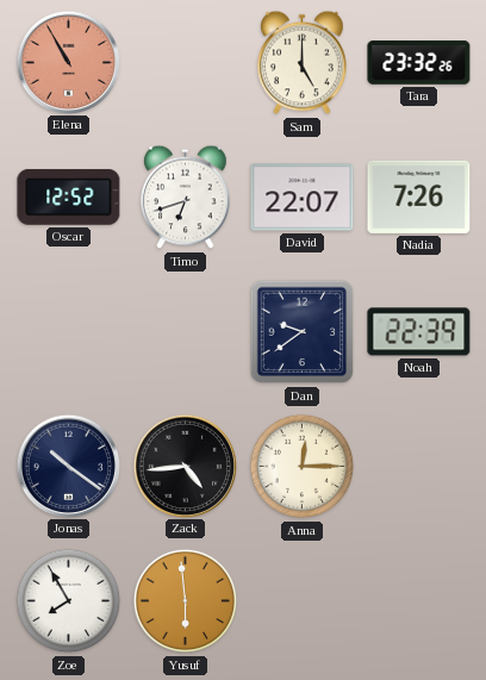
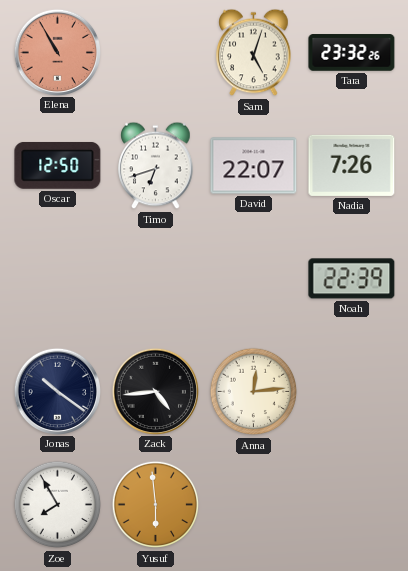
Sam: 5:00 -> 5:03 (254, 53)
Oscar: 12:52 -> 12:50 (58, 165)
Dan: 9:39 -> none (303, 332)
Anna: 12:15 -> 12:14 (254, 392)
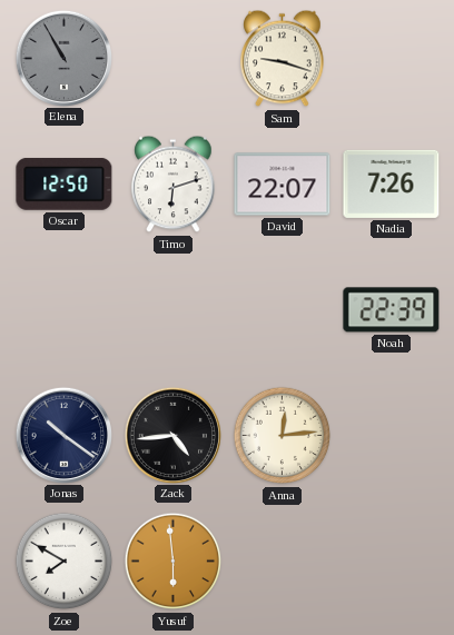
Elena dial: salmon -> grey (63, 58)
Sam: 5:03 -> 9:18 (283, 59)
Tara: 23:32 -> none (352, 53)
Timo: 6:42 -> 6:12 (174, 185)
Zoe: 7:55 -> 7:50 (65, 562)
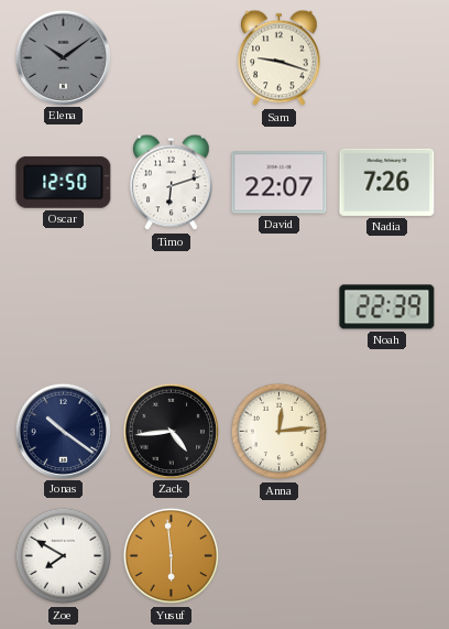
Elena: 10:55 -> 10:09 (63, 57)
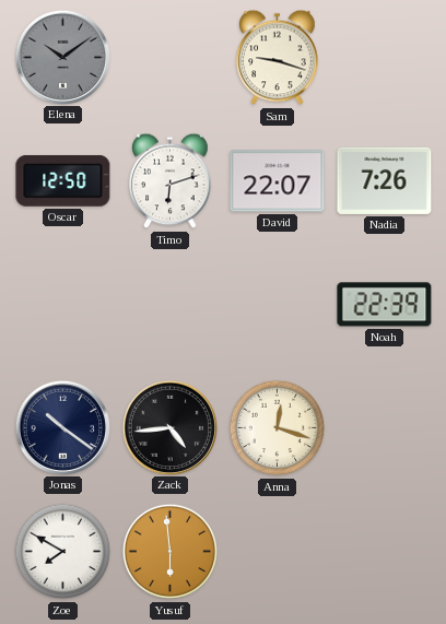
Anna: 12:14 -> 12:18 (278, 428)
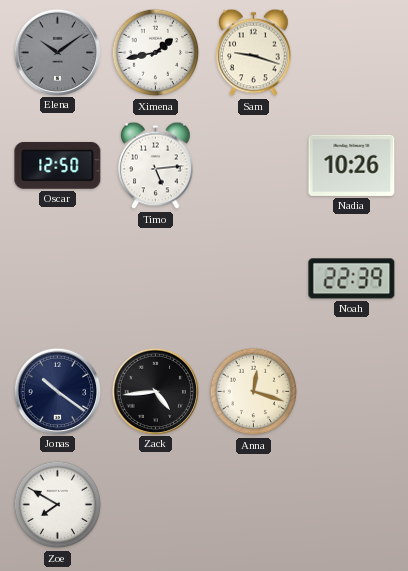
Ximena: none -> 1:43 (156, 53)
Timo: 6:12 -> 5:14 (156, 166)
David: 22:07 -> none (278, 181)
Nadia: 7:26 -> 10:26 (352, 165)
Yusuf: 5:59 -> none (171, 552)
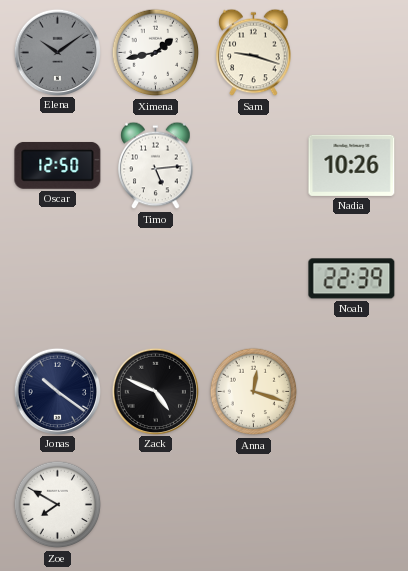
Zack: 4:44 -> 4:49 (155, 391)
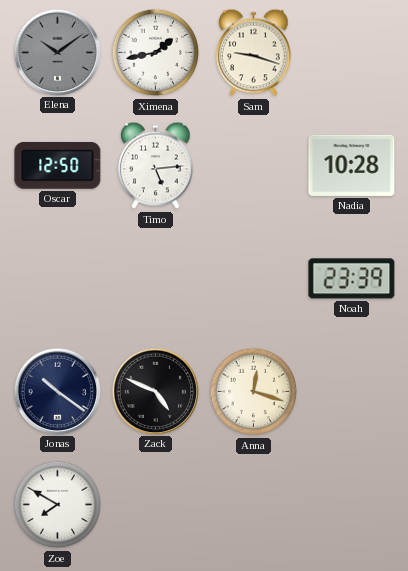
Nadia: 10:26 -> 10:28 (352, 165)
Noah: 22:39 -> 23:39 (352, 279)
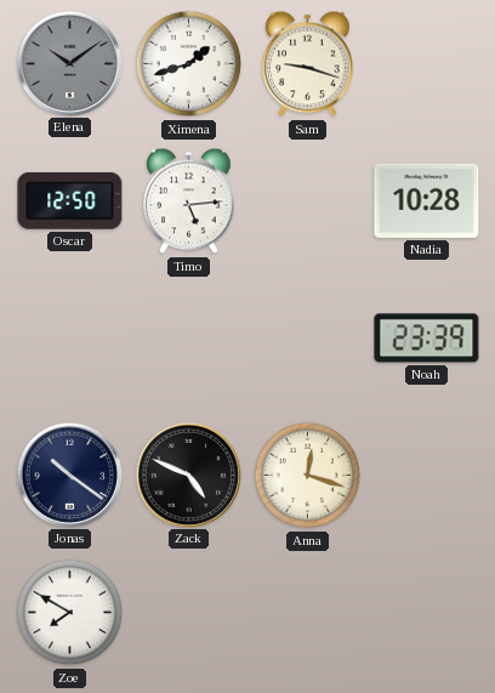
Ximena: 1:43 -> 1:42 (189, 64)
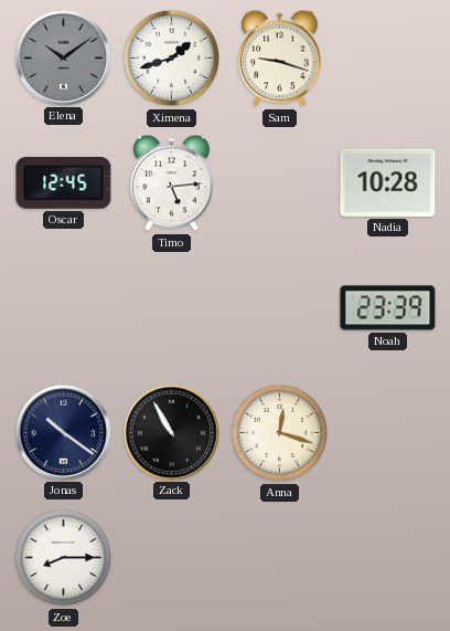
Oscar: 12:50 -> 12:45 (64, 182)
Zack: 4:49 -> 10:55 (171, 432)
Zoe: 7:50 -> 8:15 (64, 558)
